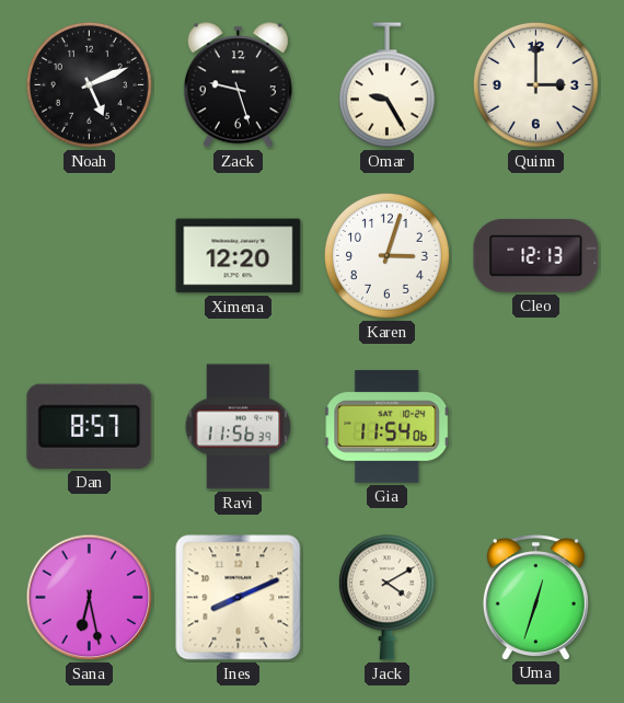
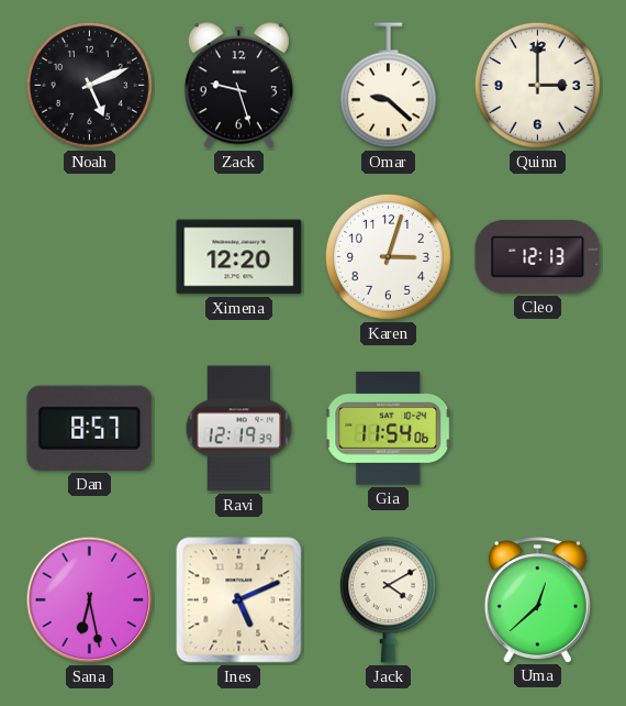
Omar: 9:25 -> 9:22 (388, 86)
Ravi: 11:56 -> 12:19 (239, 429)
Ines: 8:11 -> 5:11 (239, 600)
Uma: 12:33 -> 12:38 (537, 599)
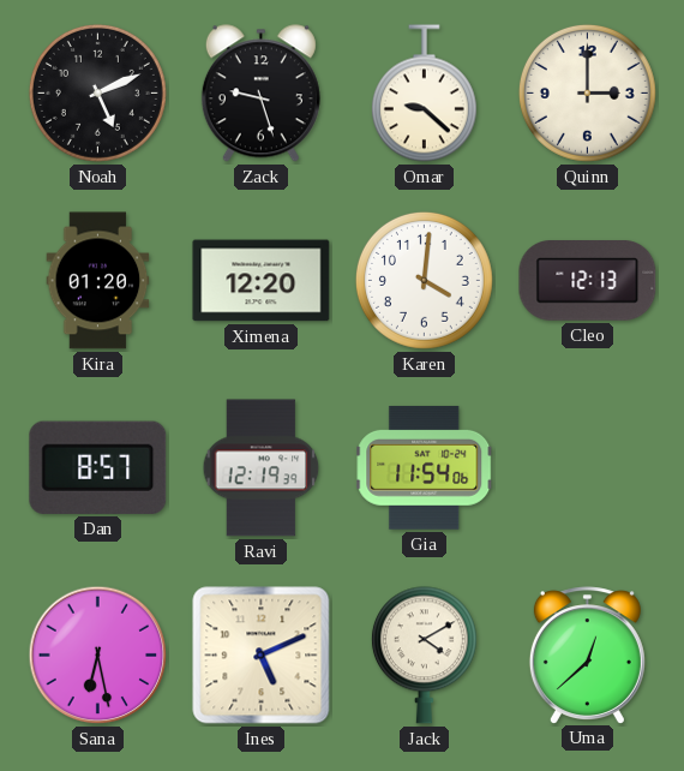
Kira: none -> 01:20 (98, 281)
Karen: 3:03 -> 4:01 (424, 280)
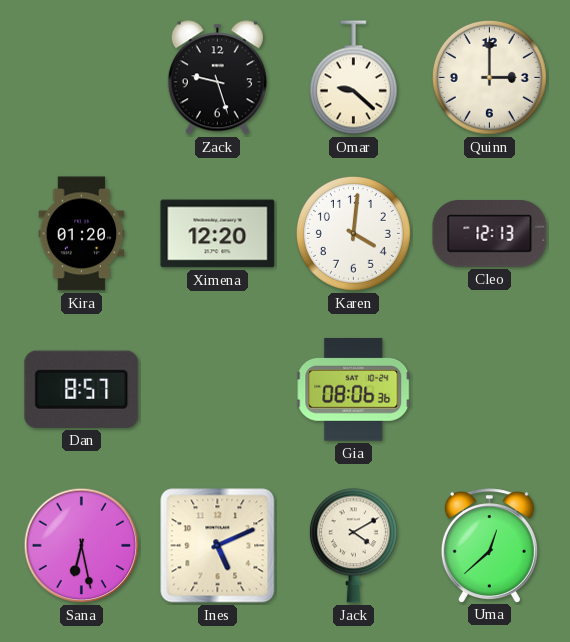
Noah: 5:11 -> none (97, 92)
Ravi: 12:19 -> none (262, 468)
Gia: 11:54 -> 08:06 (354, 389)
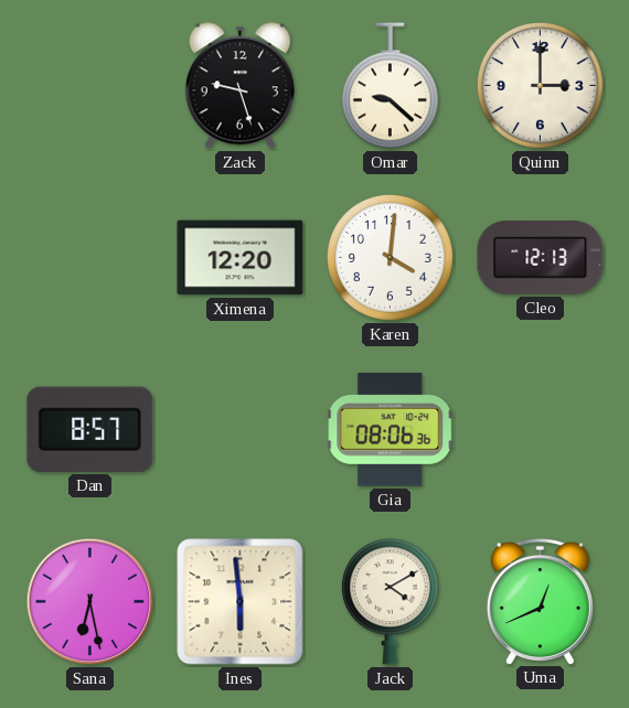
Kira: 01:20 -> none (82, 234)
Ines: 5:11 -> 5:59 (241, 602)
Uma: 12:38 -> 12:41 (540, 601)
